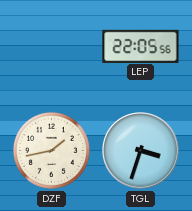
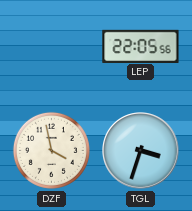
DZF: 1:43 -> 3:58 (51, 150)
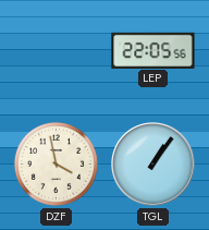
TGL: 3:33 -> 1:06 (153, 165)
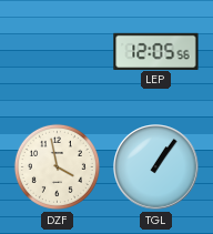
LEP: 22:05 -> 12:05 (156, 51)
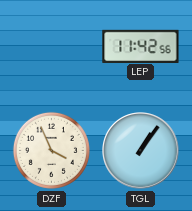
LEP: 12:05 -> 11:42 (141, 46)
DZF: 3:58 -> 3:56 (51, 150)
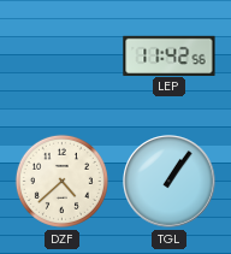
DZF: 3:56 -> 4:38 (61, 181)
